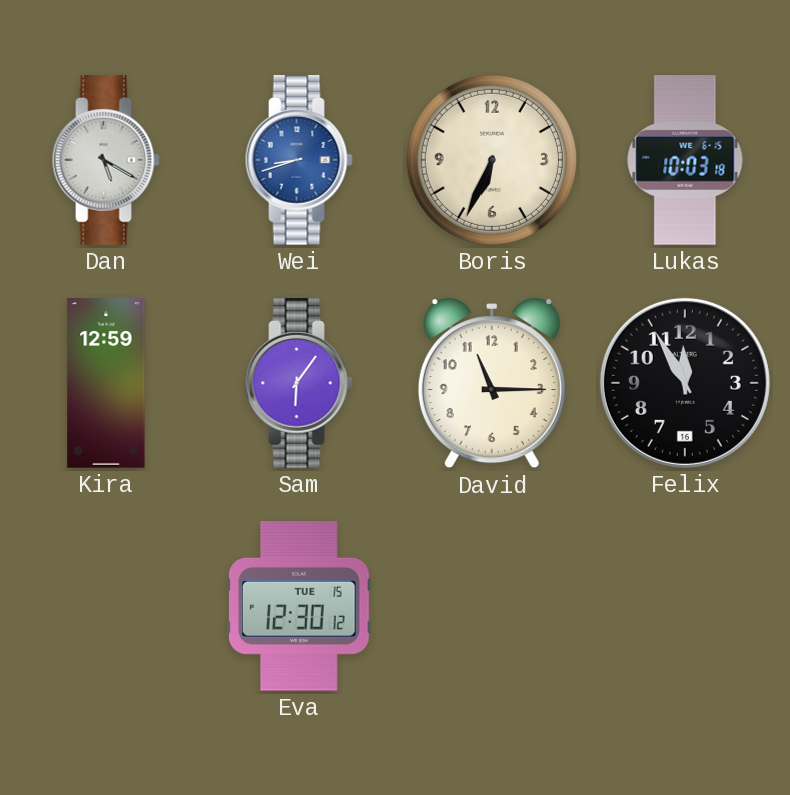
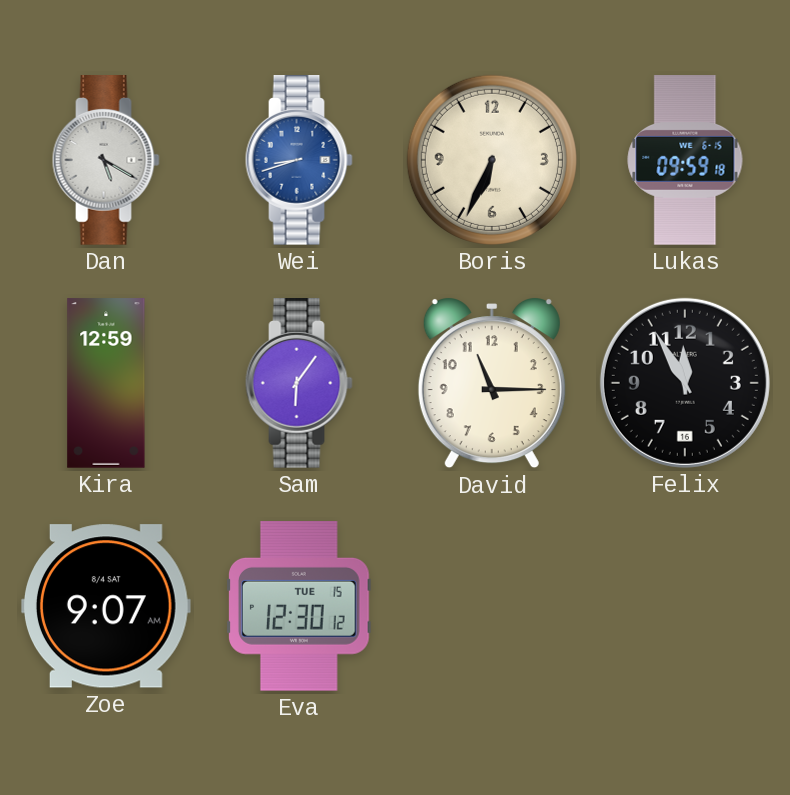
Lukas: 10:03 -> 09:59 (685, 160)
Zoe: none -> 9:07 (106, 606)
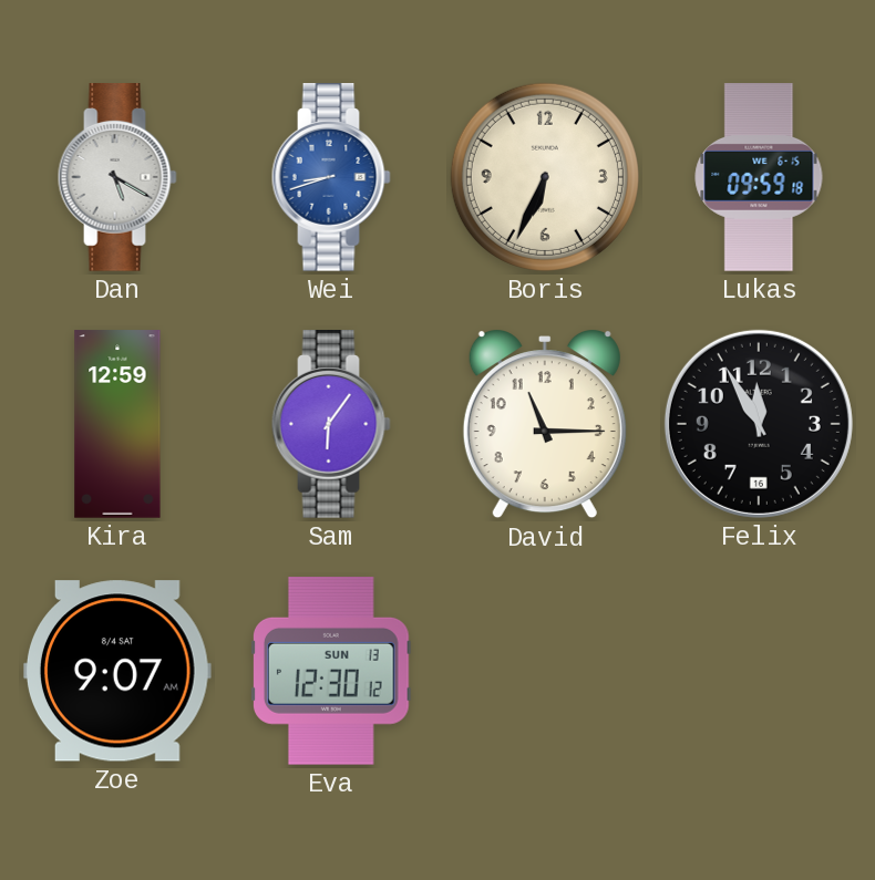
Eva date: TUE 15 -> SUN 13 (332, 672)
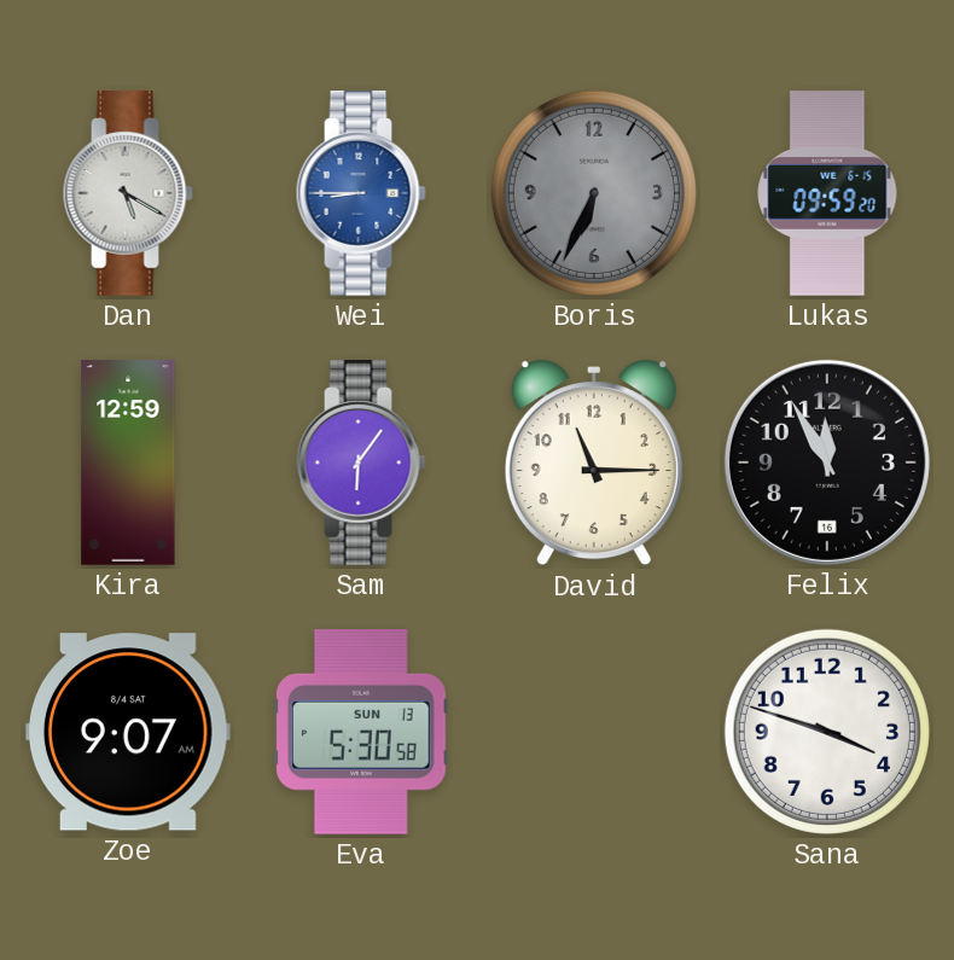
Wei: 8:42 -> 8:45 (361, 194)
Boris dial: cream -> grey (594, 193)
Lukas: 09:59:18 -> 09:59:20 (827, 193)
Eva: 12:30 -> 5:30 (362, 733)
Sana: none -> 3:48 (827, 732)
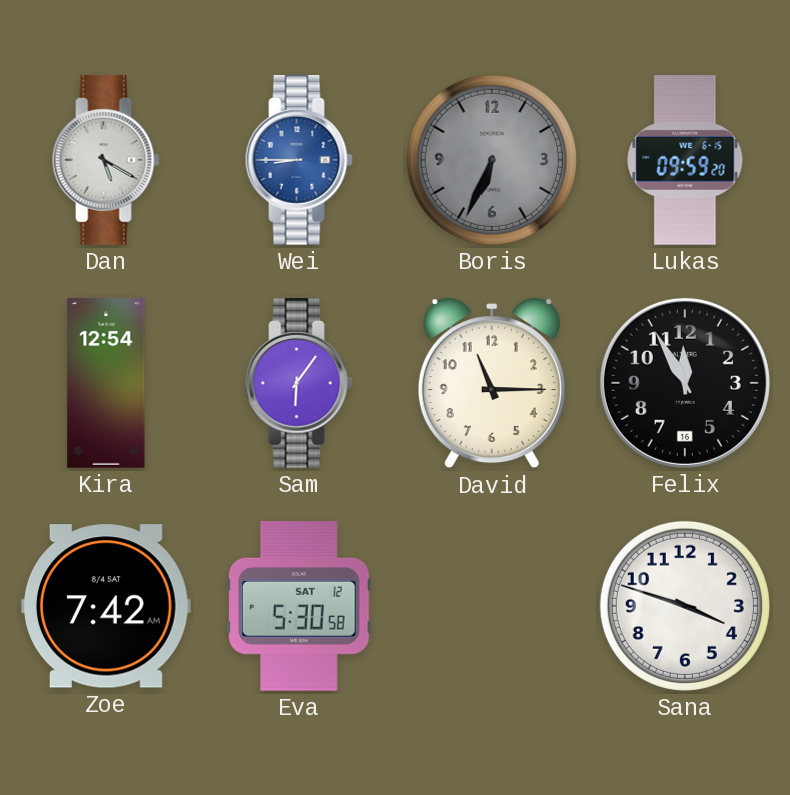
Kira: 12:59 -> 12:54 (106, 383)
Zoe: 9:07 -> 7:42 (106, 606)
Eva date: SUN 13 -> SAT 12 (300, 607)
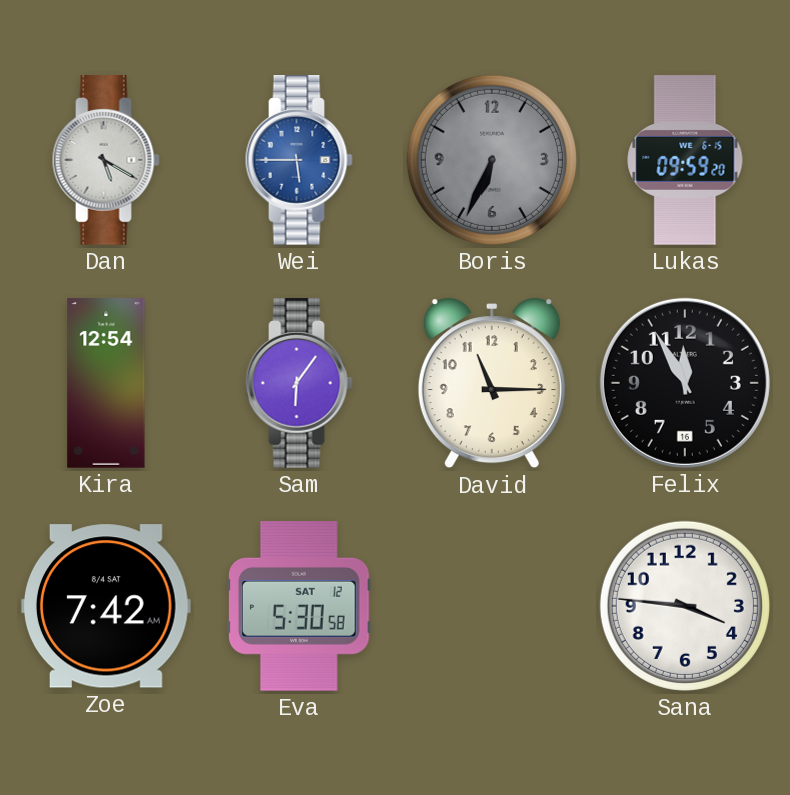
Wei: 8:45 -> 5:45 (299, 161)
Sana: 3:48 -> 3:46 (685, 606)
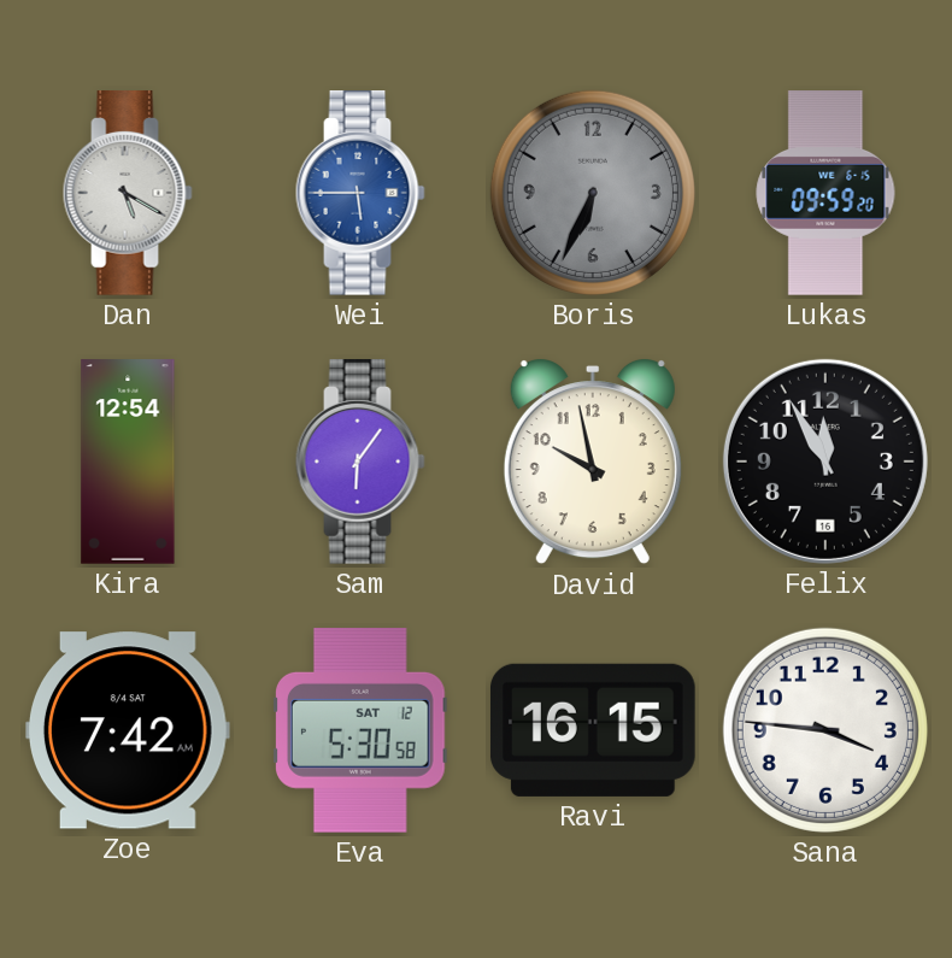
David: 11:15 -> 9:58 (593, 463)
Ravi: none -> 16:15 (593, 730)
